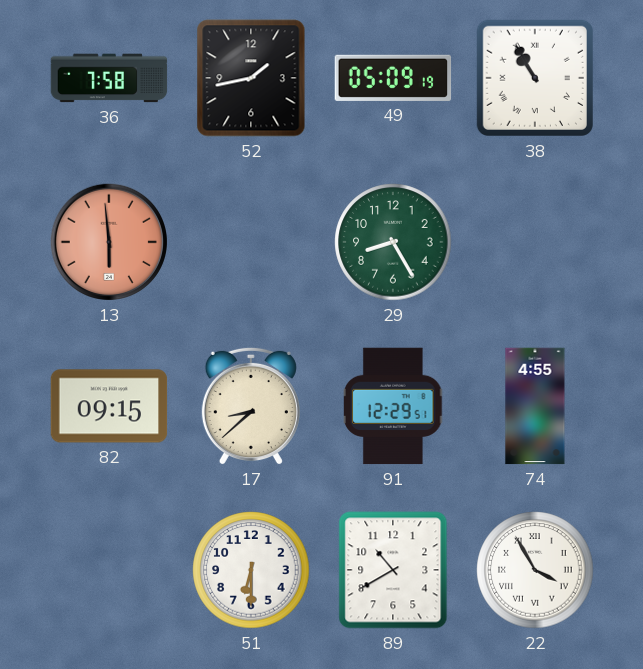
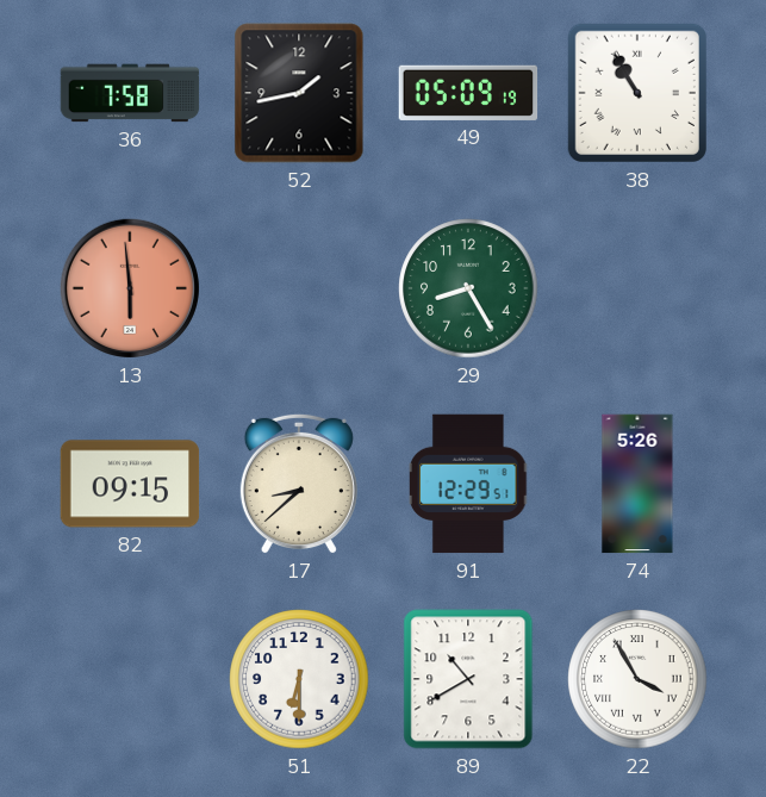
74: 4:55 -> 5:26 (637, 484)
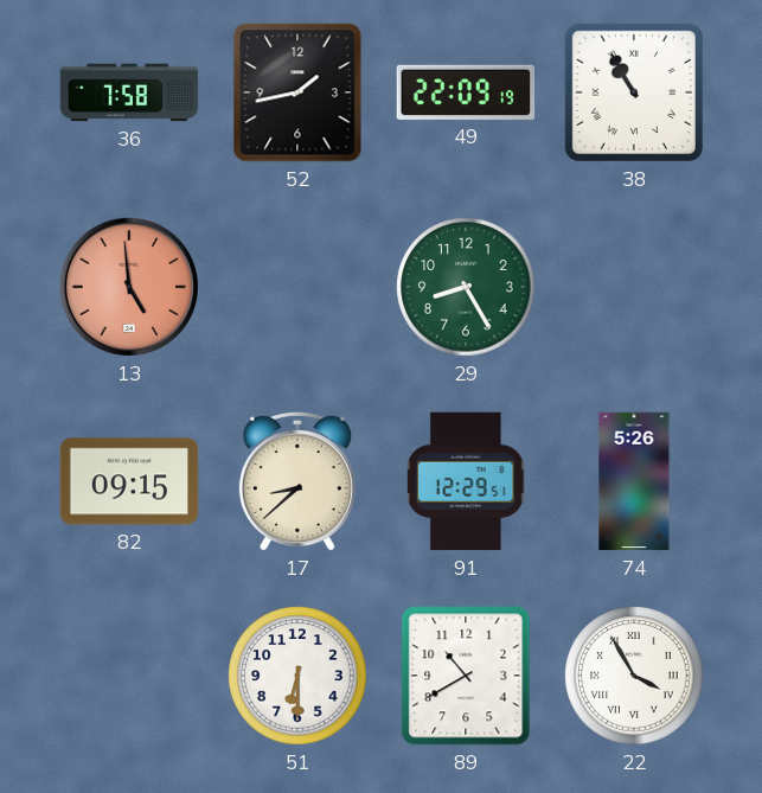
49: 05:09 -> 22:09 (466, 92)
13: 5:59 -> 4:59 (129, 287)
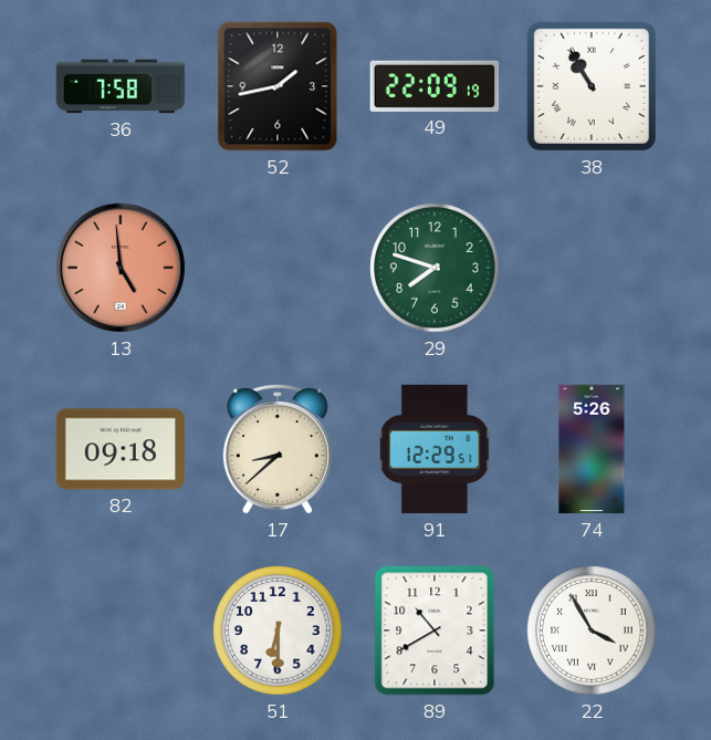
29: 8:25 -> 7:48 (435, 268)
82: 09:15 -> 09:18 (121, 449)
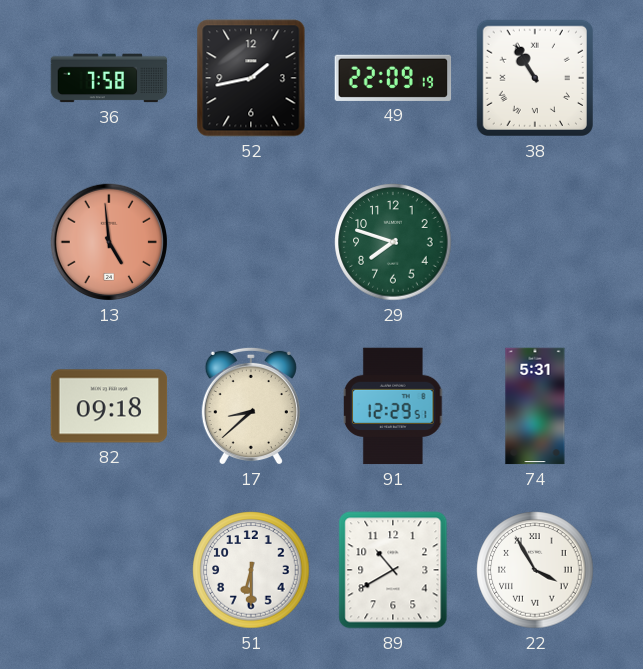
74: 5:26 -> 5:31 (535, 406)
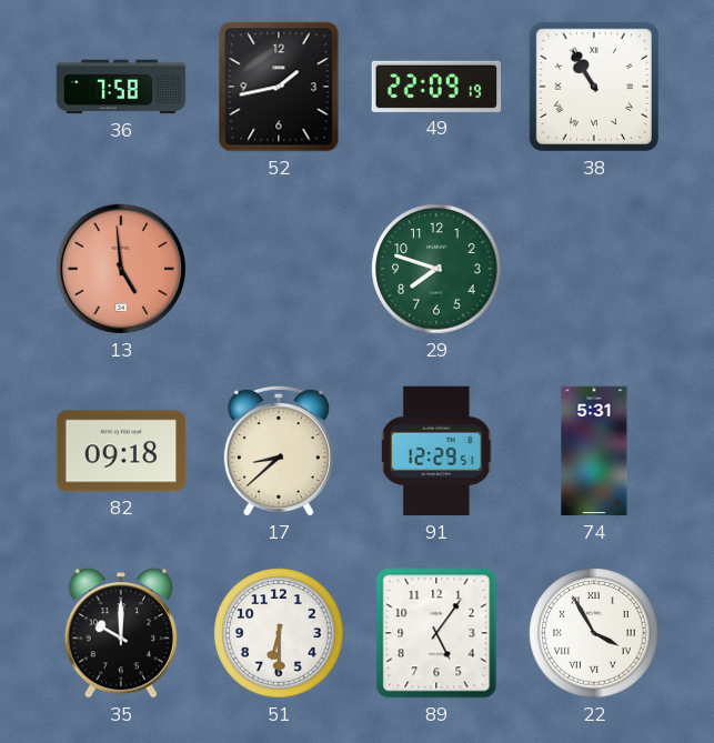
35: none -> 10:00 (121, 633)
89: 10:40 -> 5:06 (436, 633)
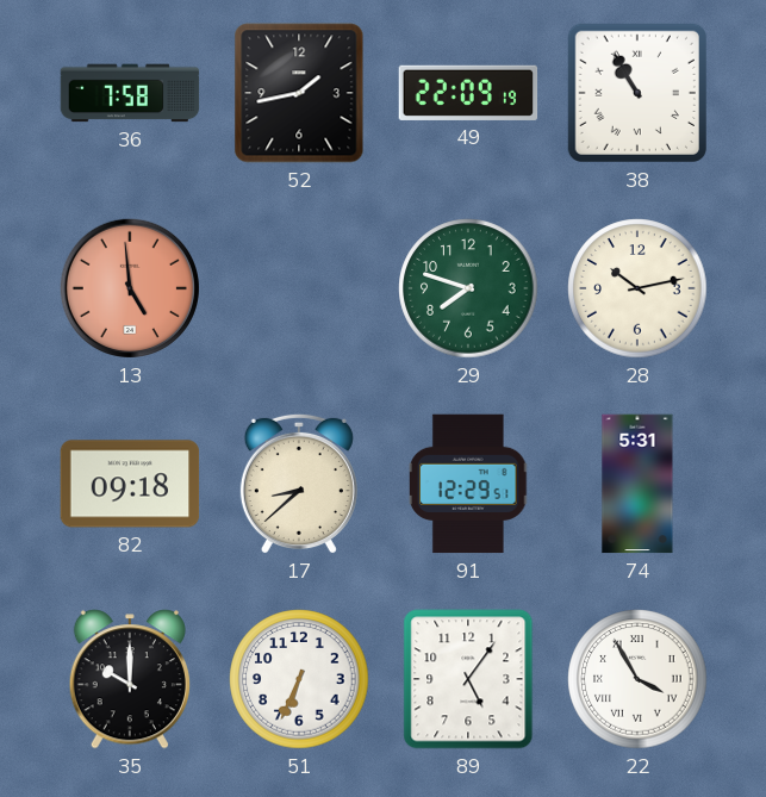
28: none -> 10:13 (637, 288)
51: 6:30 -> 6:34 (299, 679)
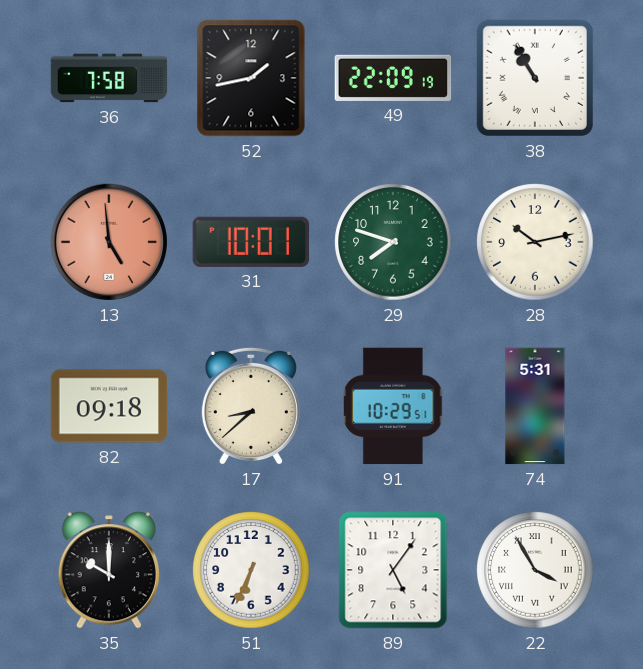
31: none -> 10:01 (250, 242)
91: 12:29 -> 10:29 (394, 406)
